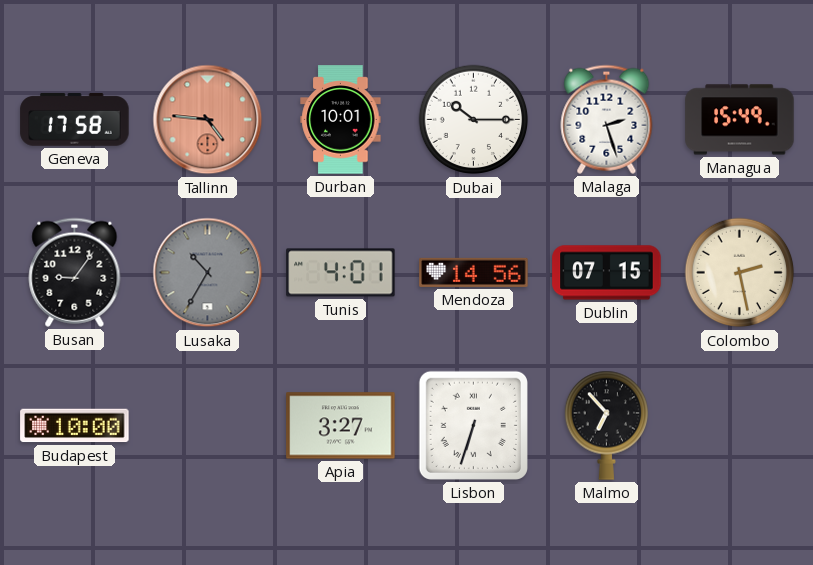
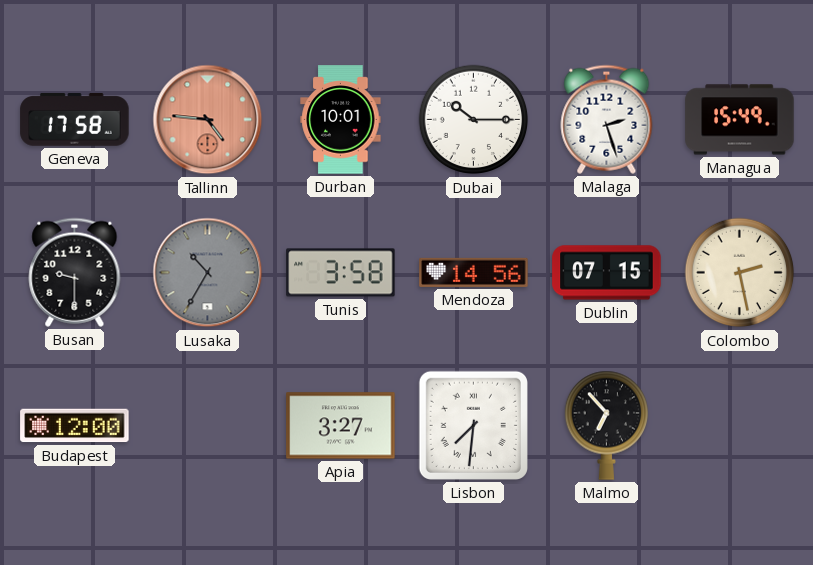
Busan: 9:06 -> 9:30 (75, 272)
Tunis: 4:01 -> 3:58 (341, 273)
Budapest: 10:00 -> 12:00 (75, 426)
Lisbon: 6:33 -> 7:31 (473, 425)
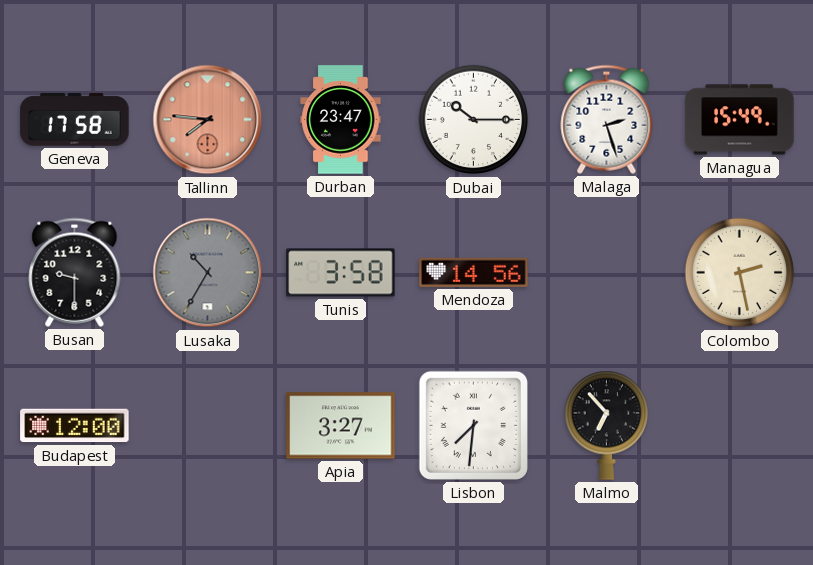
Tallinn: 4:46 -> 7:46 (208, 120)
Durban: 10:01 -> 23:47 (341, 120)
Dublin: 07:15 -> none (607, 273)
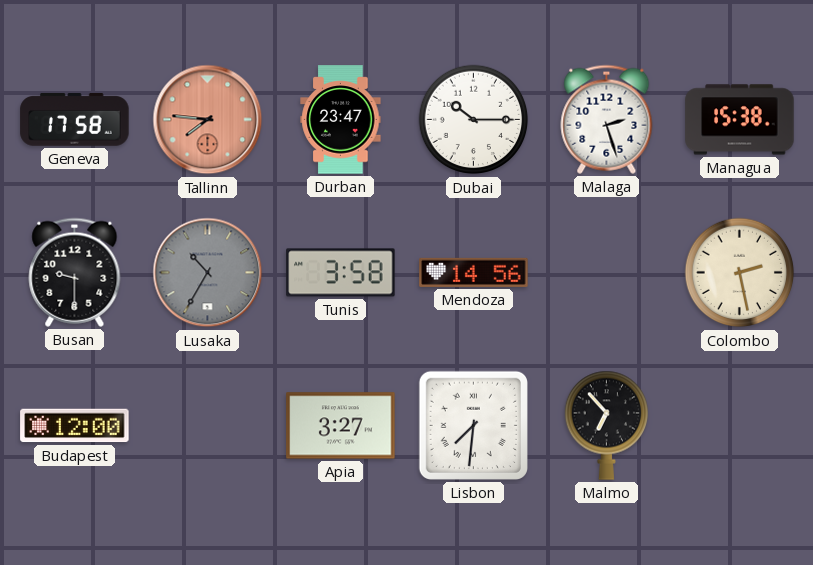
Managua: 15:49 -> 15:38 (740, 120)
